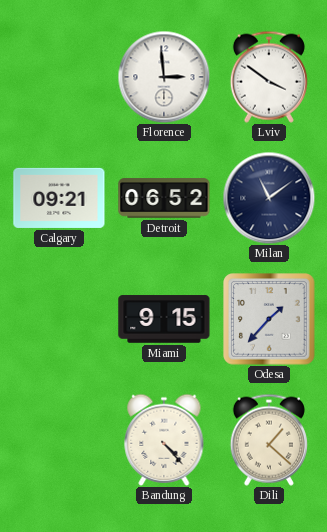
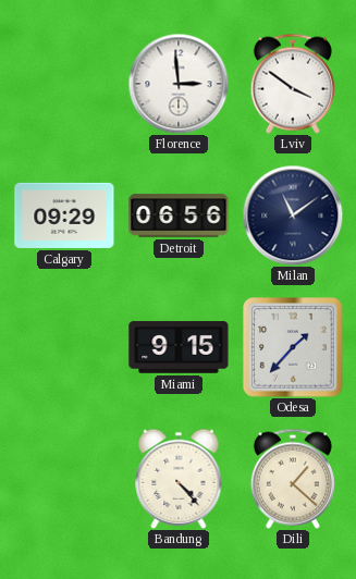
Calgary: 09:21 -> 09:29 (64, 215)
Detroit: 06:52 -> 06:56 (179, 215)
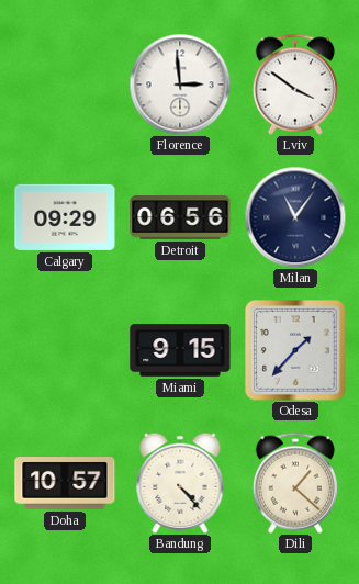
Milan: 11:09 -> 11:06 (295, 217)
Doha: none -> 10:57 (65, 484)
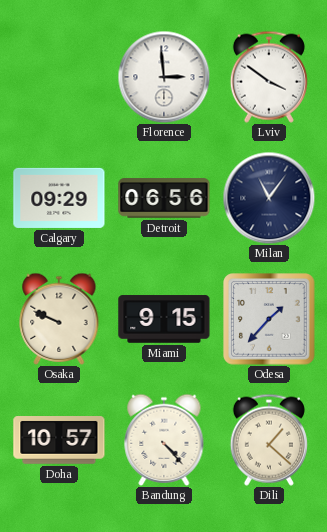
Osaka: none -> 9:49 (59, 319)
